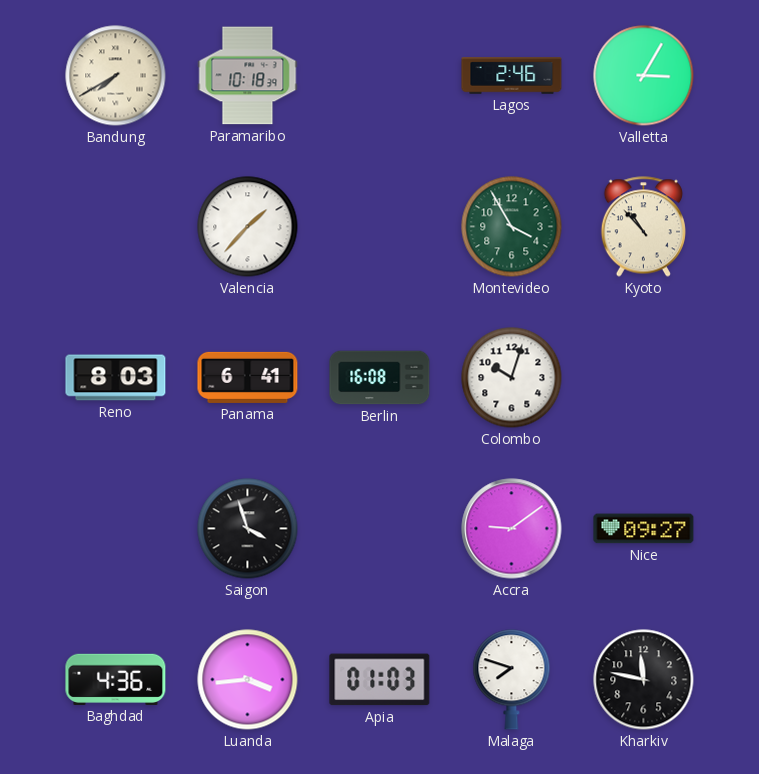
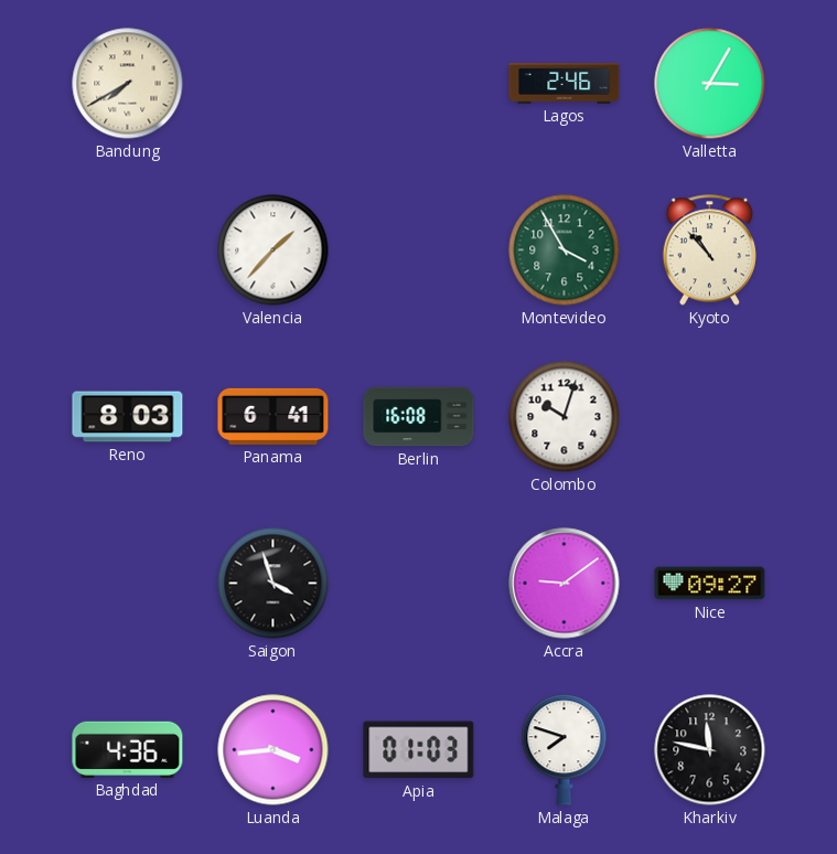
Paramaribo: 10:18 -> none (248, 76)
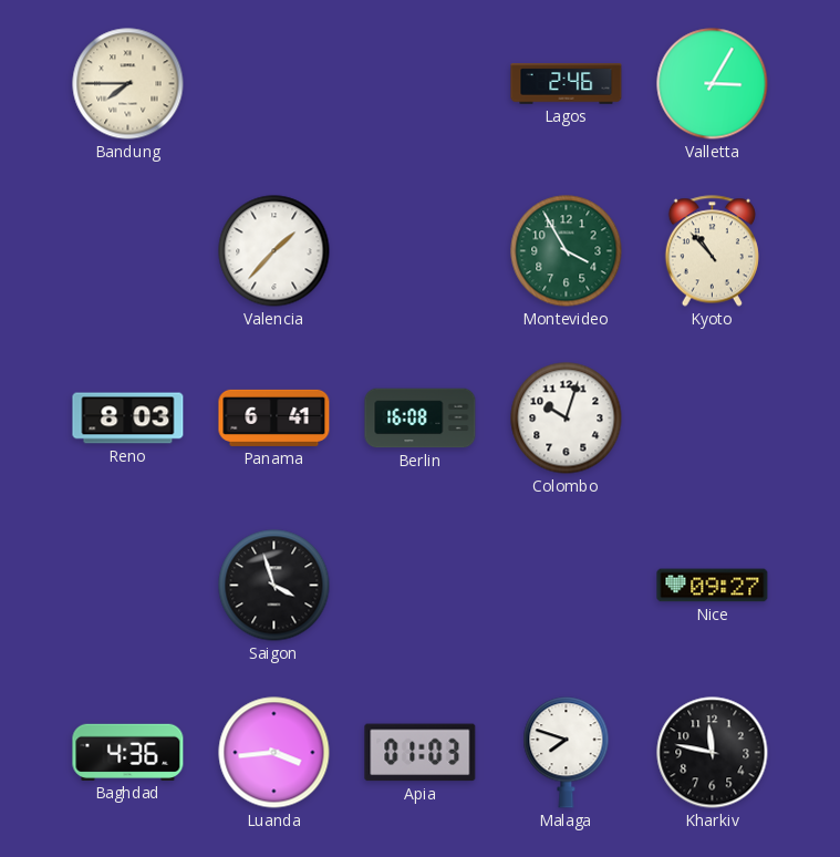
Bandung: 7:40 -> 7:45 (128, 84)
Accra: 9:09 -> none (565, 584)
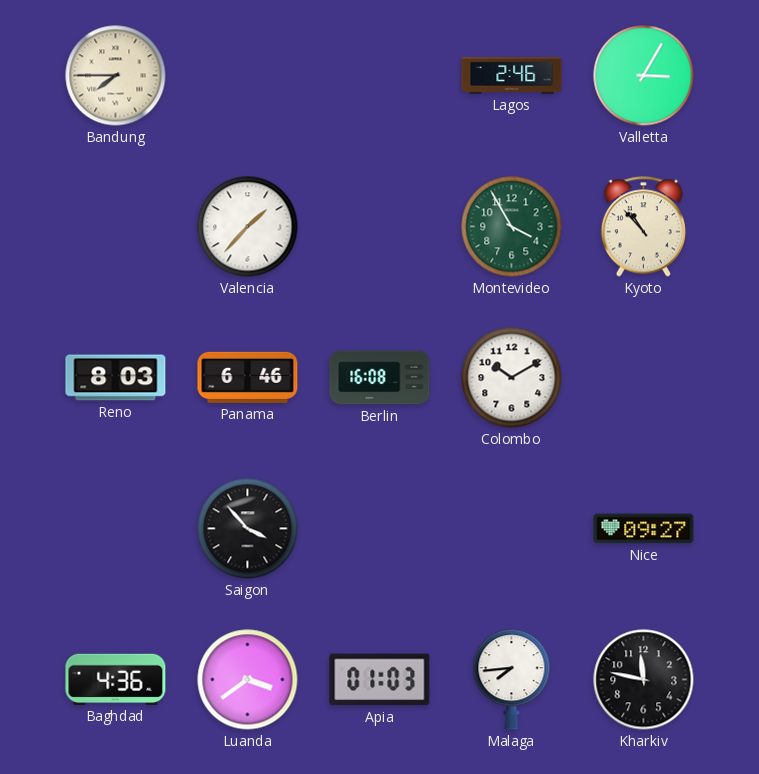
Panama: 6:41 -> 6:46 (248, 377)
Colombo: 10:03 -> 10:10 (512, 378)
Saigon: 3:57 -> 3:53 (248, 529)
Luanda: 3:44 -> 3:39 (248, 680)
Malaga: 7:48 -> 7:44 (512, 680)
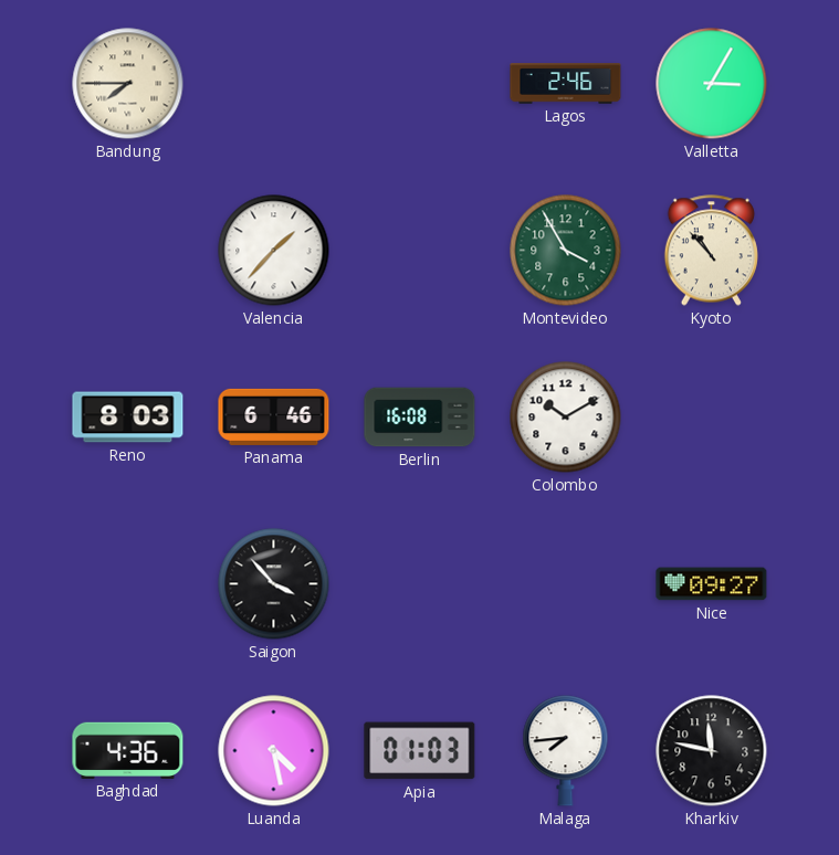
Luanda: 3:39 -> 4:28 (274, 751)
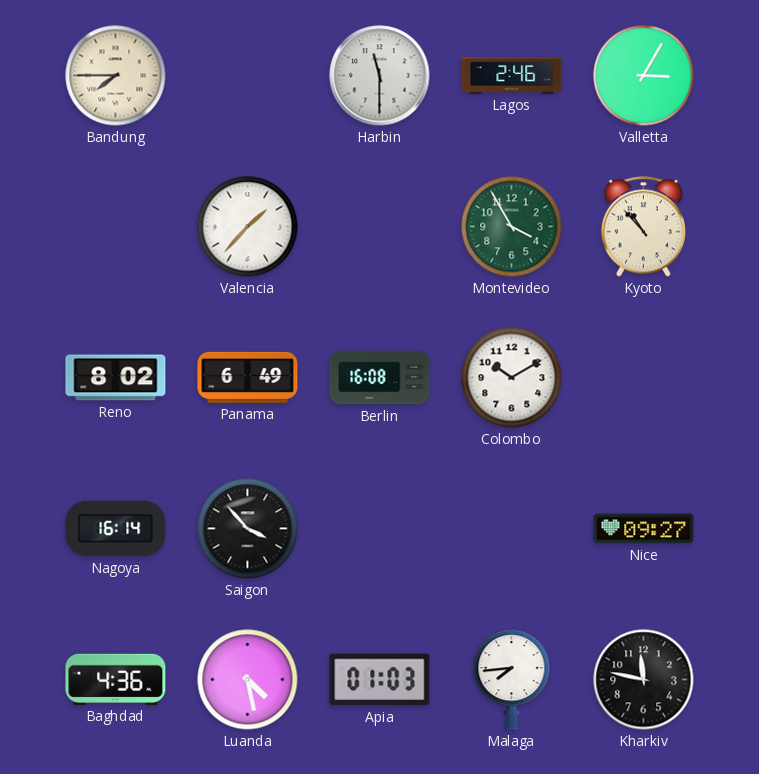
Harbin: none -> 11:30 (380, 76)
Reno: 8:03 -> 8:02 (116, 378)
Panama: 6:46 -> 6:49 (248, 377)
Nagoya: none -> 16:14 (116, 529)
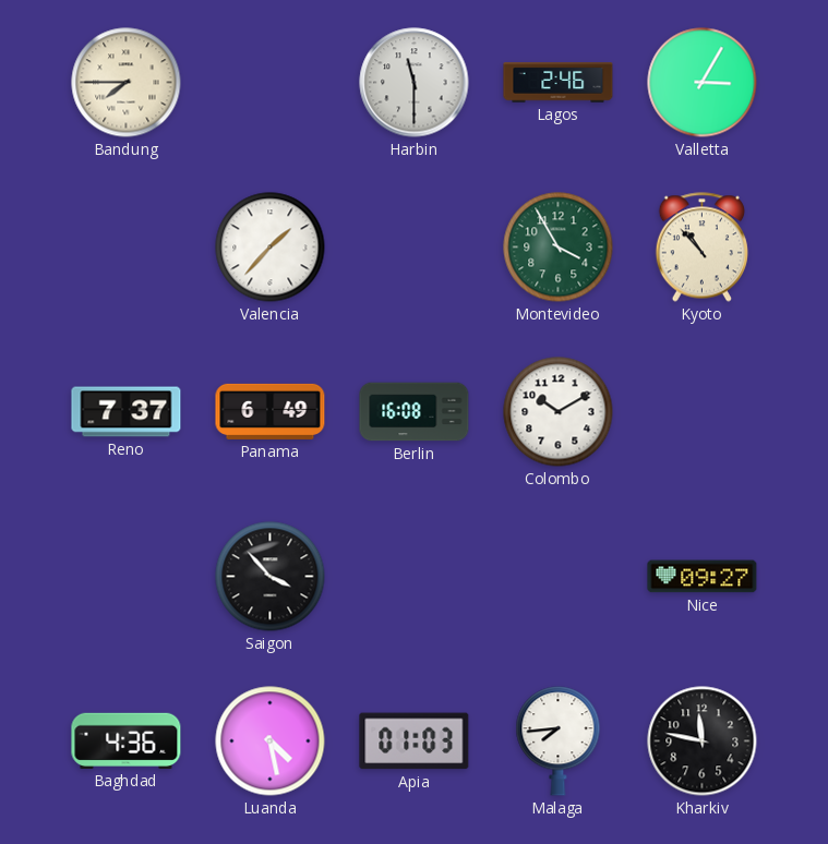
Reno: 8:02 -> 7:37 (127, 412)
Nagoya: 16:14 -> none (116, 529)
